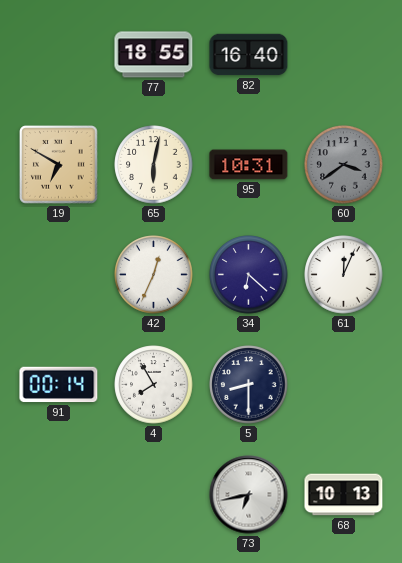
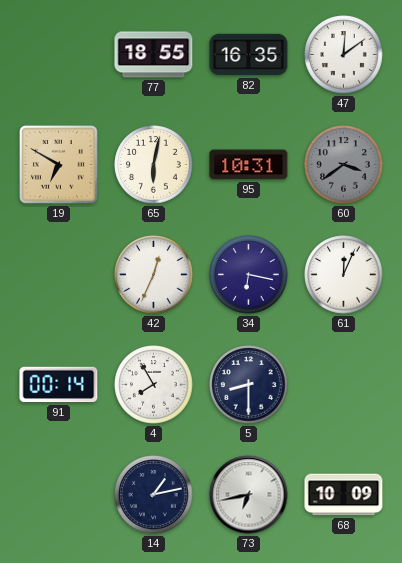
82: 16:40 -> 16:35 (249, 55)
47: none -> 12:09 (344, 55)
34: 6:22 -> 6:17 (249, 275)
14: none -> 1:13 (154, 495)
68: 10:13 -> 10:09 (344, 495)
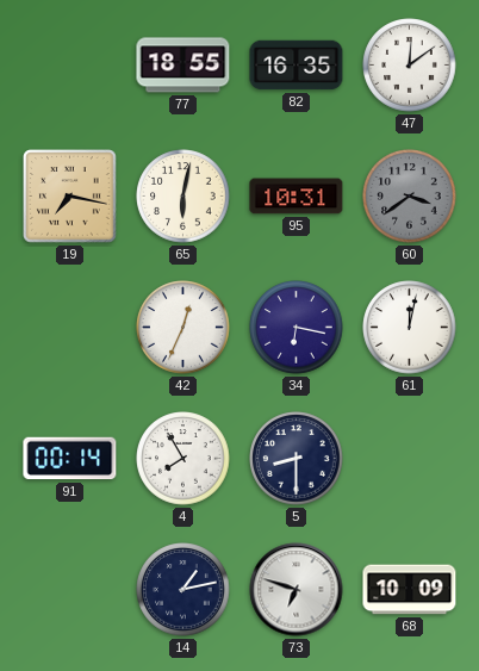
19: 6:50 -> 7:17 (70, 197)
61: 12:04 -> 12:02 (410, 328)
73: 6:43 -> 6:48 (297, 590)
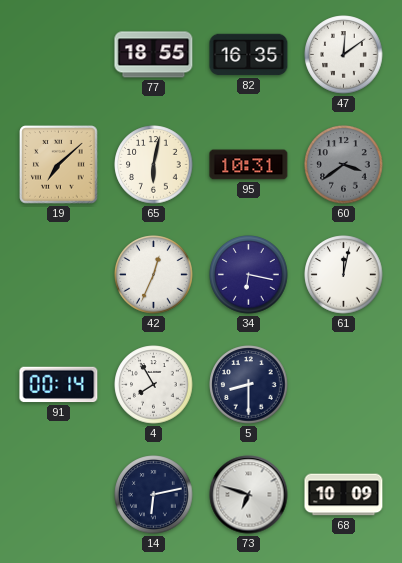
19: 7:17 -> 7:08 (59, 165)
14: 1:13 -> 6:13 (154, 495)
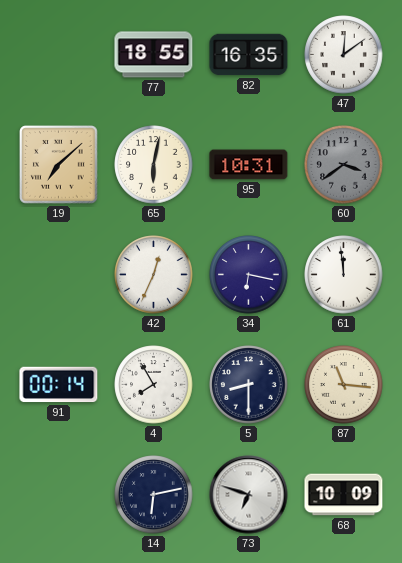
61: 12:02 -> 11:59 (344, 275)
87: none -> 11:16 (344, 385)
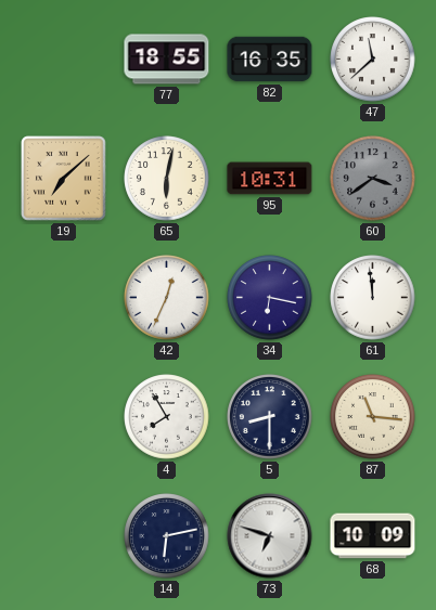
47: 12:09 -> 11:38 (373, 60)
91: 00:14 -> none (59, 385)
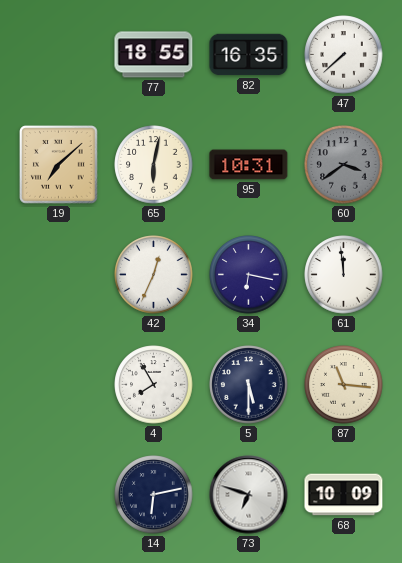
47: 11:38 -> 7:38 (344, 55)
5: 8:30 -> 5:30 (249, 385)
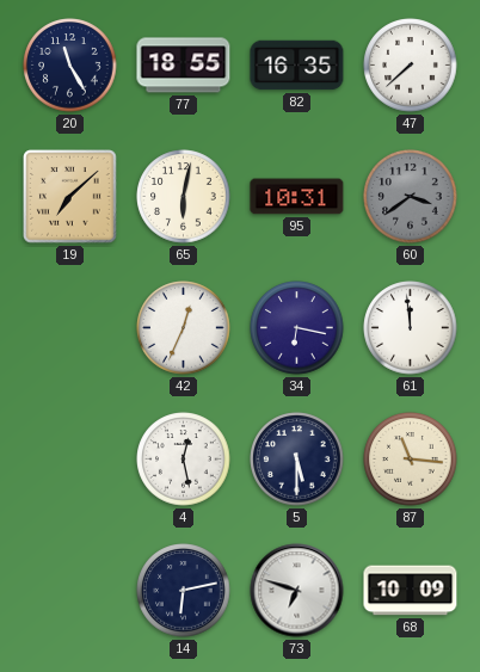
20: none -> 11:25 (70, 66)
4: 7:55 -> 12:28 (184, 460)
